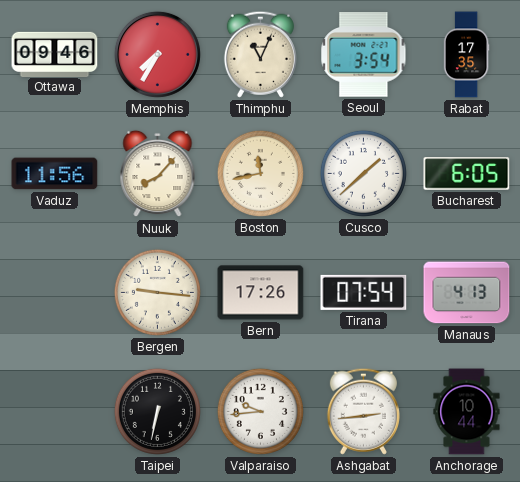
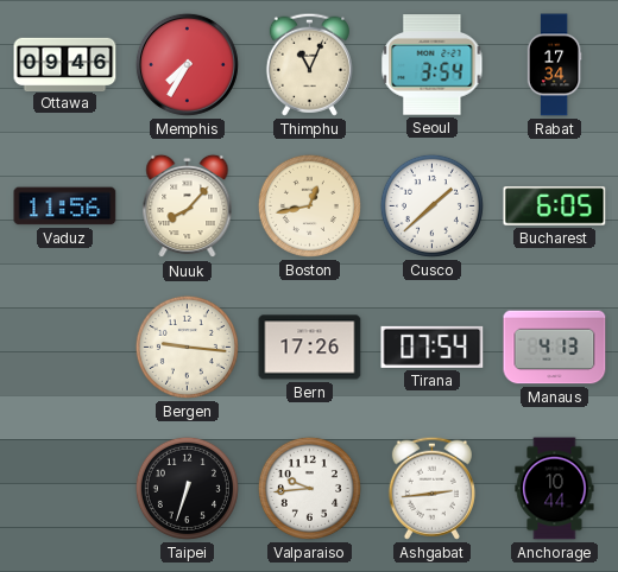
Rabat: 17:35 -> 17:34 (554, 65)
Boston: 11:43 -> 12:43 (309, 205)
Taipei: 6:32 -> 6:33 (187, 488)
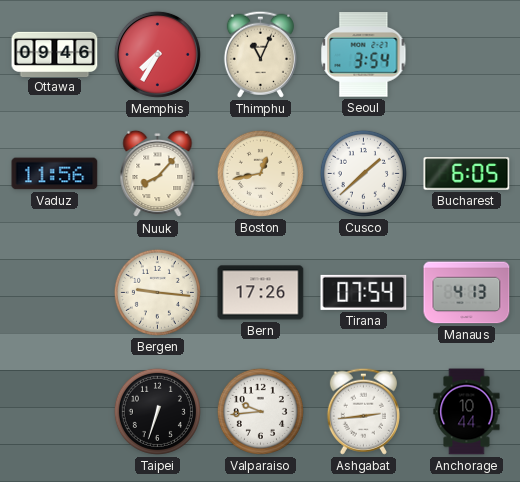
Rabat: 17:34 -> none (554, 65)
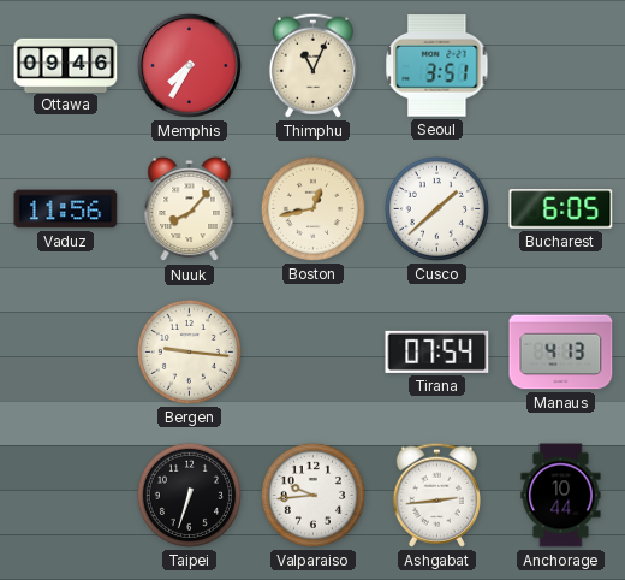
Seoul: 3:54 -> 3:51 (437, 66)
Bern: 17:26 -> none (261, 293)
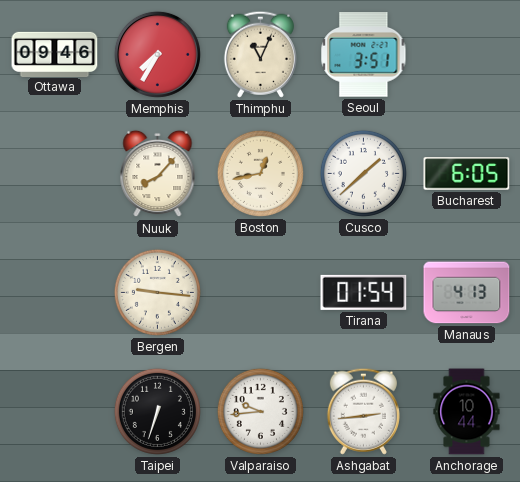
Vaduz: 11:56 -> none (66, 209)
Tirana: 07:54 -> 01:54 (364, 292)
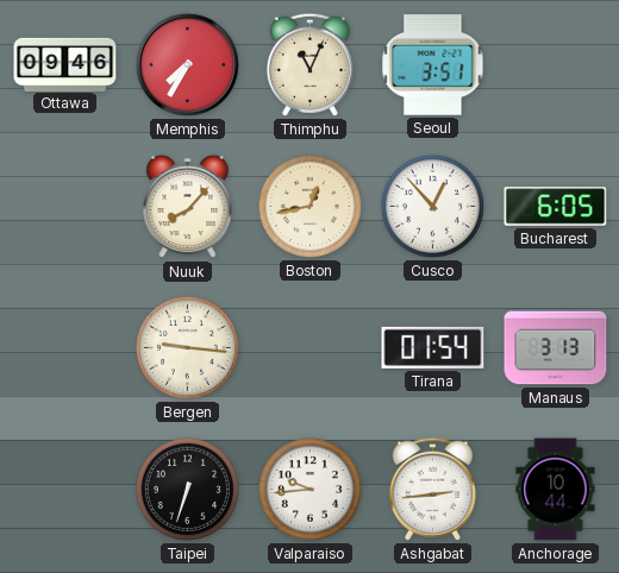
Cusco: 1:38 -> 12:53 (432, 206)
Manaus: 4:13 -> 3:13 (556, 348)
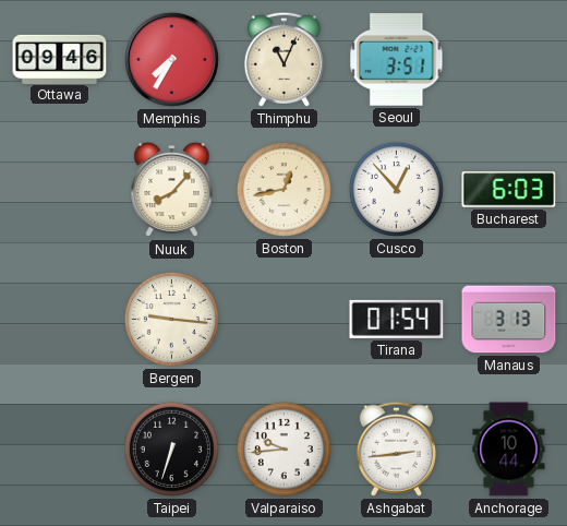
Bucharest: 6:05 -> 6:03 (509, 190)
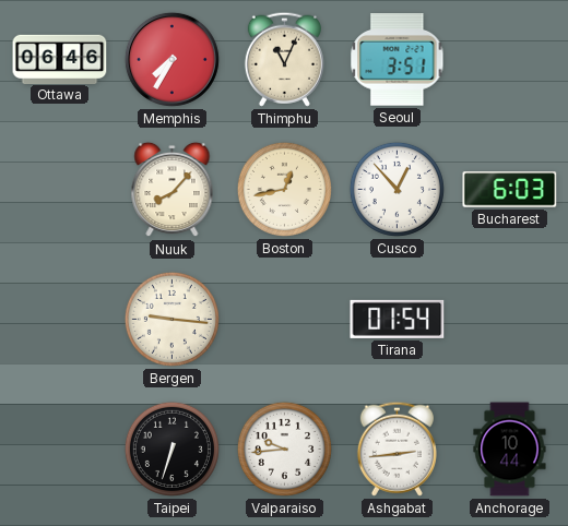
Ottawa: 09:46 -> 06:46 (60, 59)
Manaus: 3:13 -> none (509, 320)
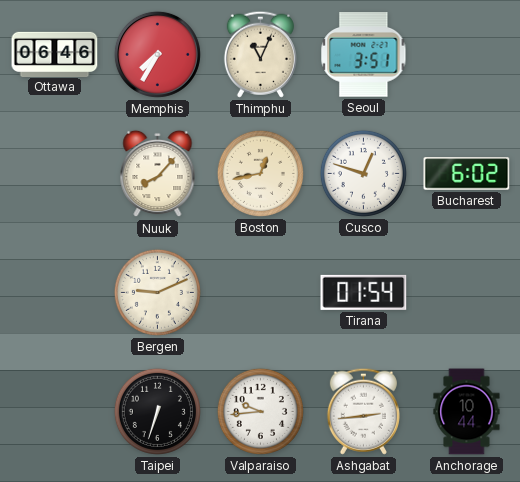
Cusco: 12:53 -> 12:48 (363, 173)
Bucharest: 6:03 -> 6:02 (467, 174)
Bergen: 9:16 -> 9:11 (157, 292)
